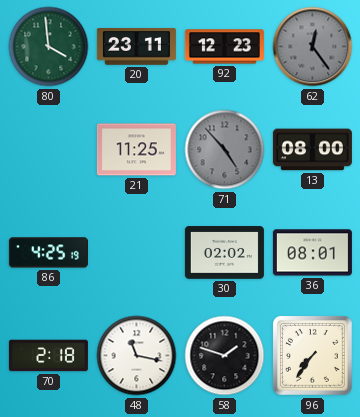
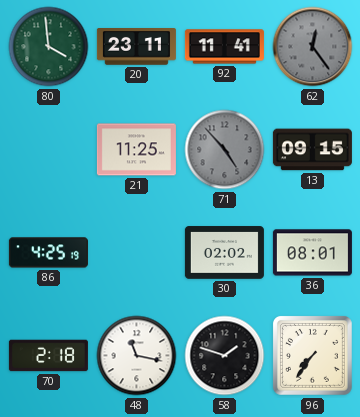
92: 12:23 -> 11:41 (224, 47)
13: 08:00 -> 09:15 (312, 150)
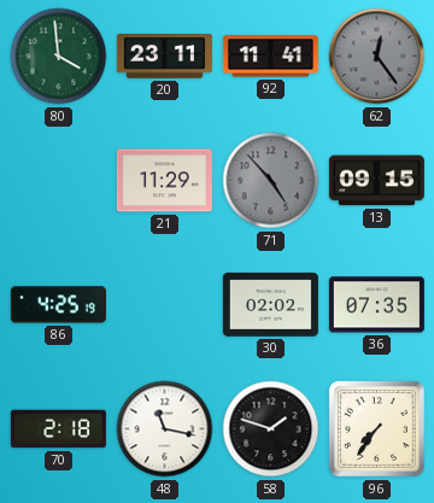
21: 11:25 -> 11:29 (164, 181)
36: 08:01 -> 07:35 (376, 305)
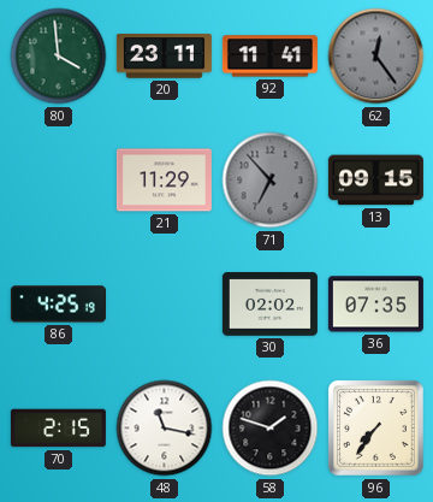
71: 4:53 -> 6:53 (271, 181)
70: 2:18 -> 2:15 (58, 429)
